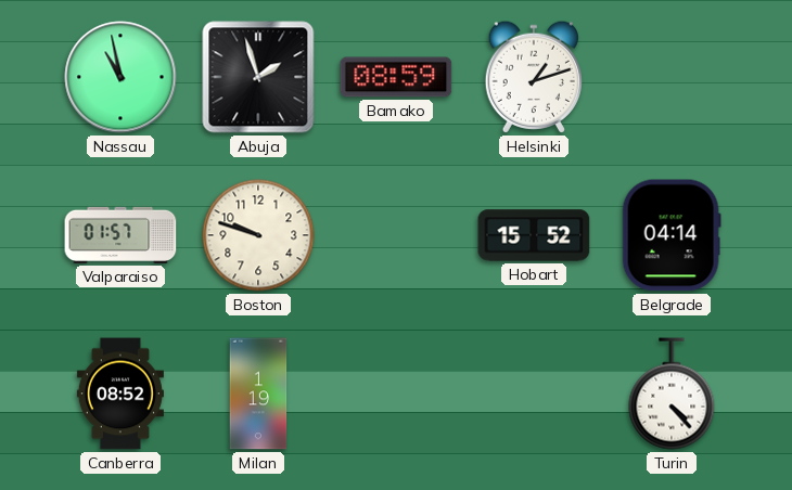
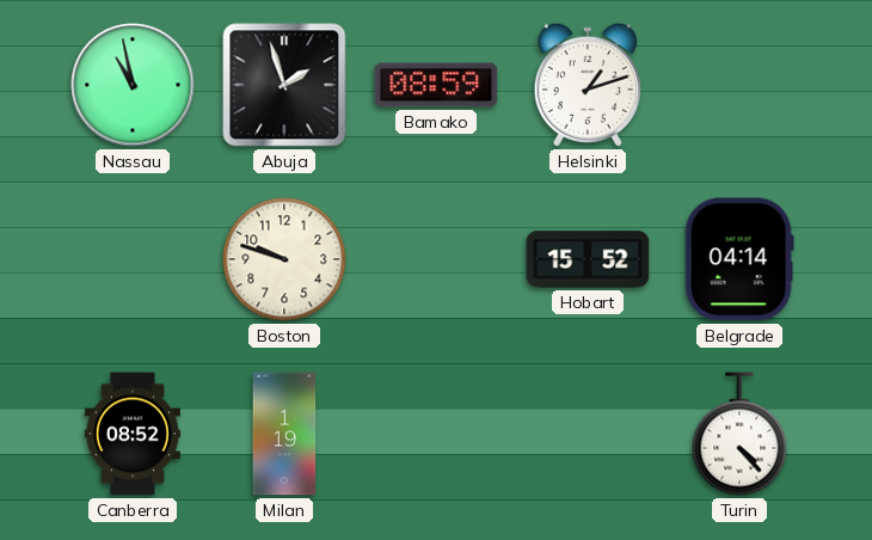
Valparaiso: 01:57 -> none (120, 235)
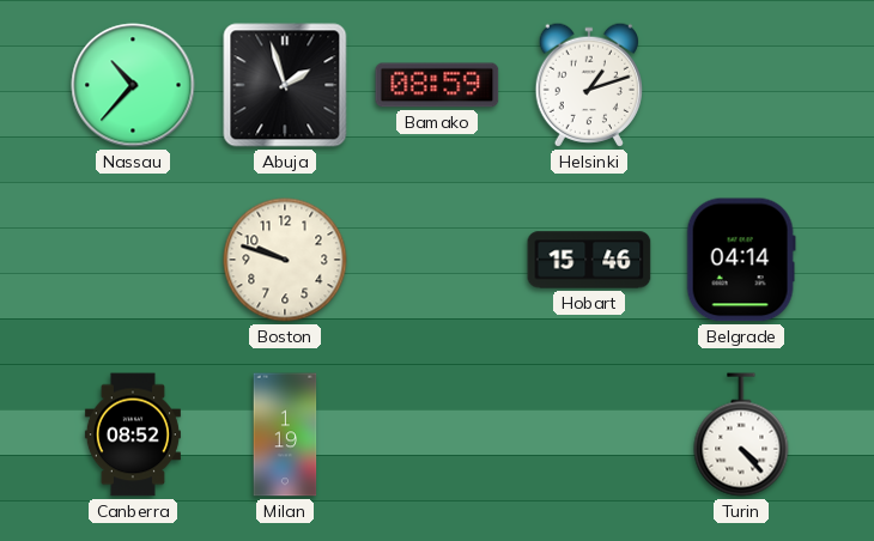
Nassau: 10:58 -> 10:37 (133, 85)
Hobart: 15:52 -> 15:46 (589, 260)
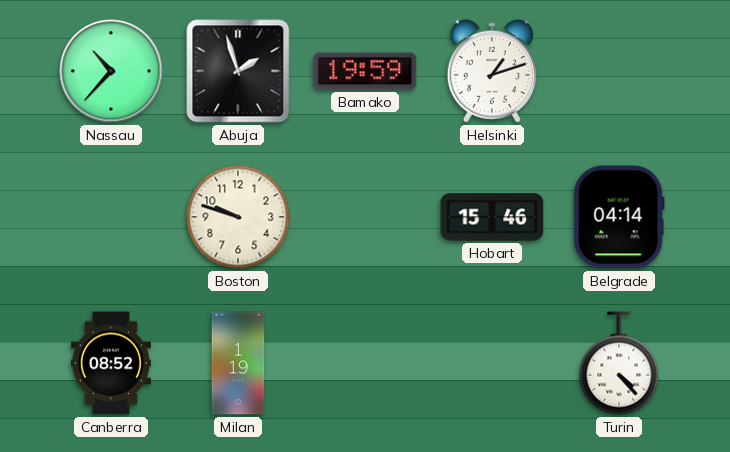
Bamako: 08:59 -> 19:59 (365, 71)
